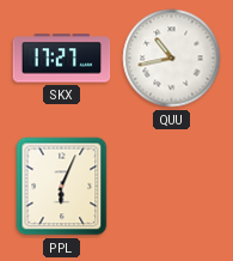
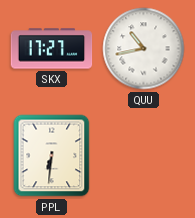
PPL: 6:04 -> 6:31 (52, 156)
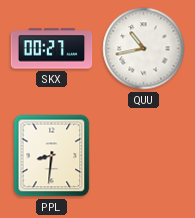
SKX: 17:27 -> 00:27 (52, 49)
PPL: 6:31 -> 8:31 (52, 156)
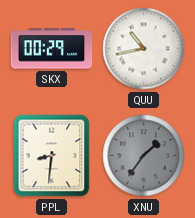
SKX: 00:27 -> 00:29 (52, 49)
XNU: none -> 1:36 (144, 156)
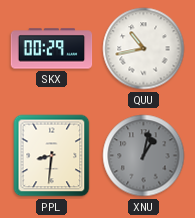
XNU: 1:36 -> 1:02 (144, 156)
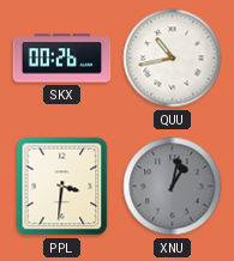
SKX: 00:29 -> 00:26 (62, 59)
PPL: 8:31 -> 3:31 (62, 187)
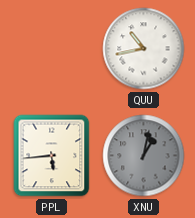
SKX: 00:26 -> none (62, 59)
PPL: 3:31 -> 5:44 (52, 156)
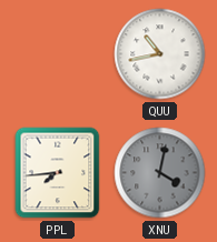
PPL: 5:44 -> 7:44 (58, 173)
XNU: 1:02 -> 4:02 (160, 173)
